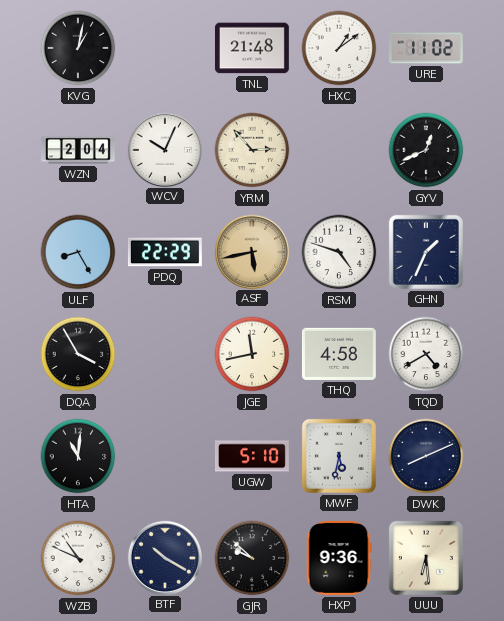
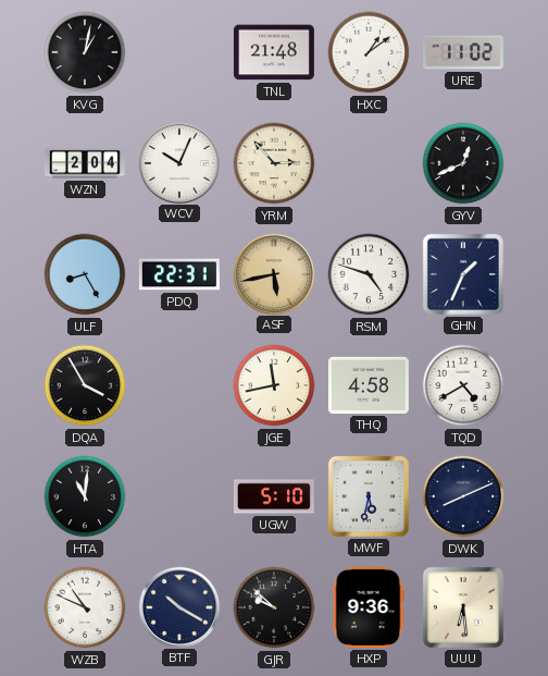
PDQ: 22:29 -> 22:31 (179, 274)
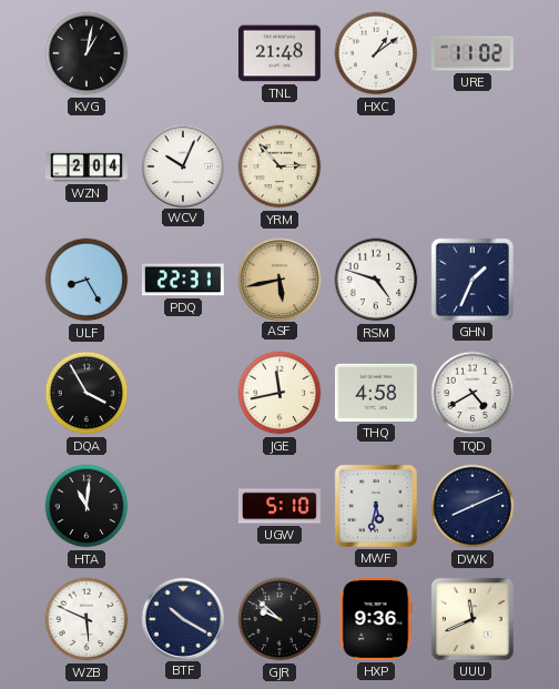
GYV: 12:41 -> none (463, 163)
WZB: 10:49 -> 5:49 (87, 619)
UUU: 6:29 -> 11:41 (472, 619)
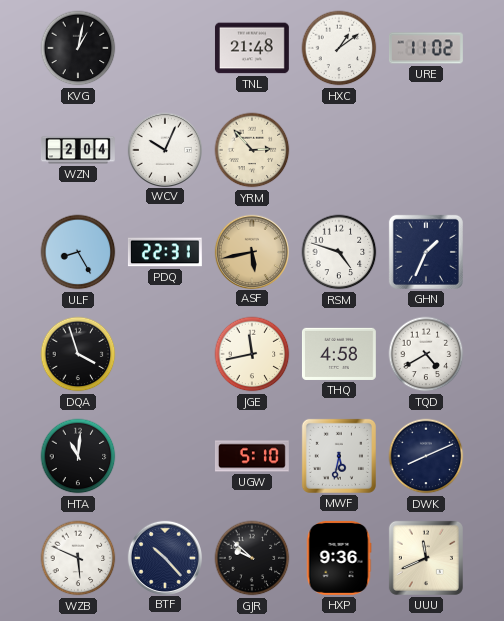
DQA: 3:55 -> 3:57 (78, 354)
BTF: 10:20 -> 10:23 (164, 557)
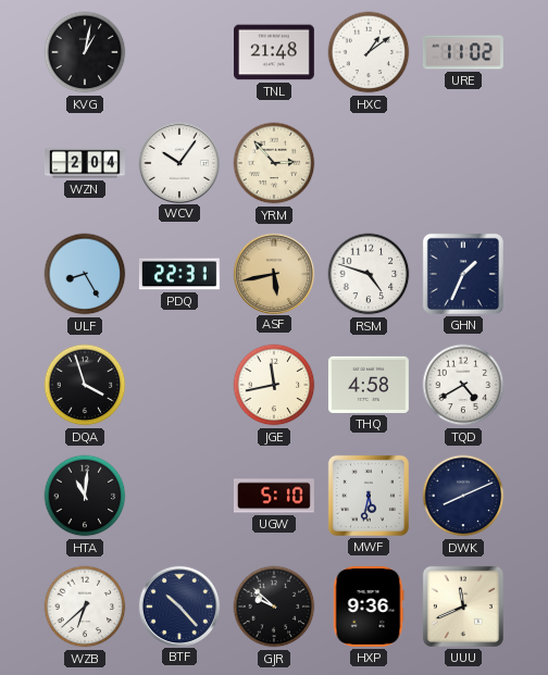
WCV: 10:04 -> 10:06 (178, 162)
WZB: 5:49 -> 6:38 (85, 607)
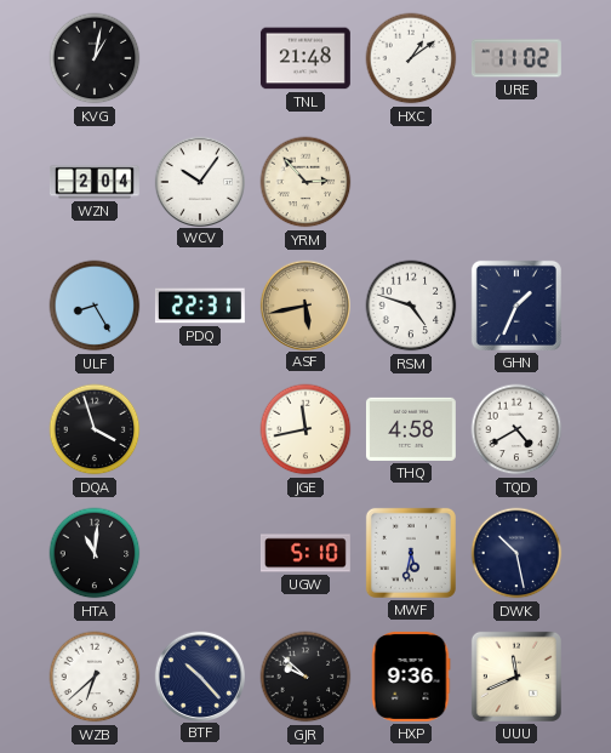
DWK: 8:11 -> 10:28 (516, 553)
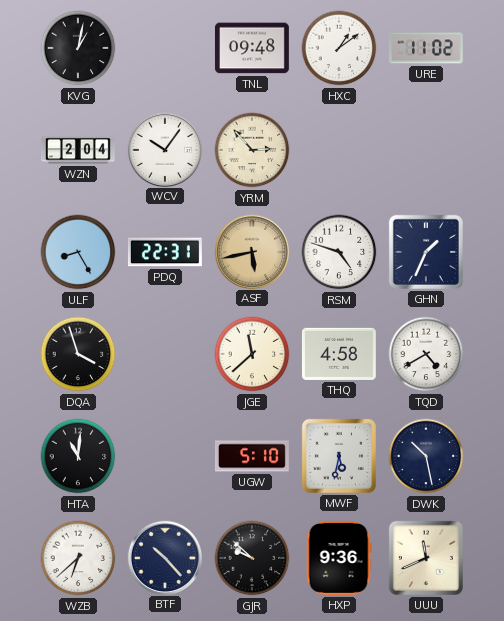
TNL: 21:48 -> 09:48 (252, 48)
JGE: 11:43 -> 11:38 (252, 354)
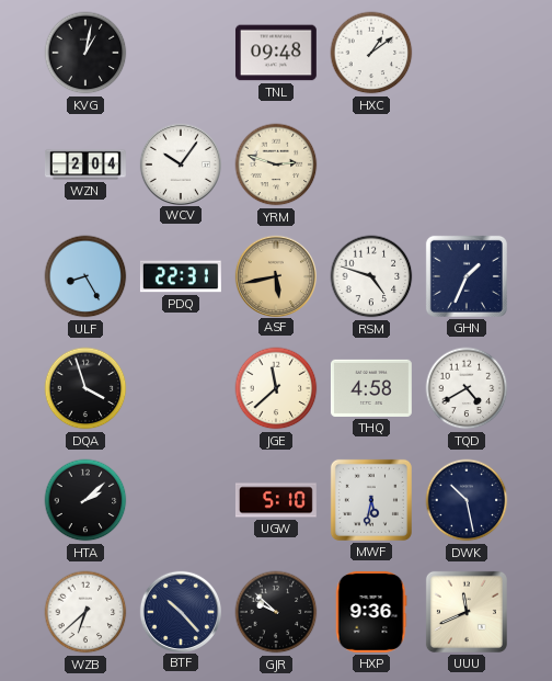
URE: 11:02 -> none (426, 48)
YRM: 2:53 -> 2:48 (276, 164)
HTA: 11:01 -> 2:08 (85, 500)
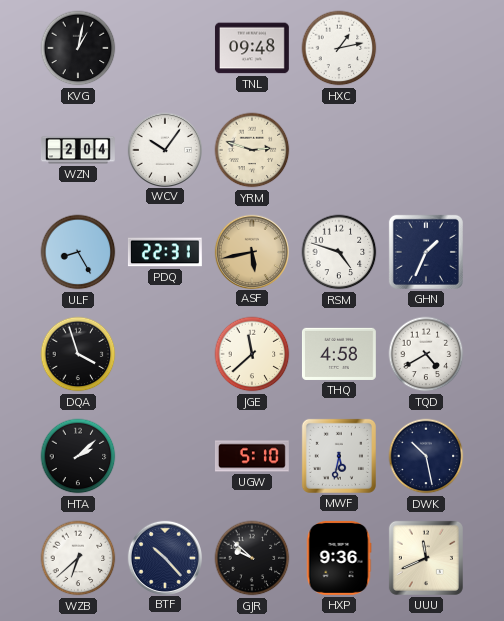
HXC: 1:09 -> 1:13 (339, 48)
